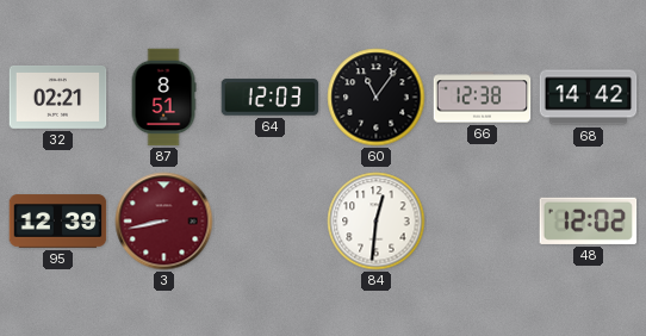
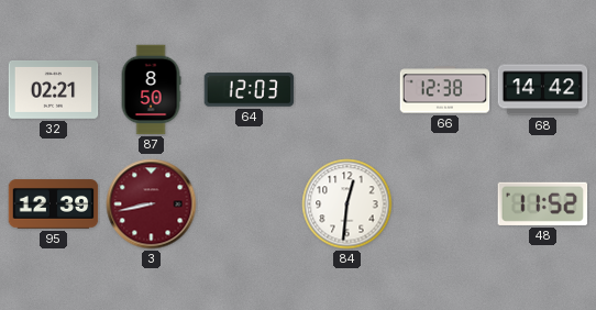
87: 8:51 -> 8:50 (151, 90)
60: 11:06 -> none (377, 98)
48: 12:02 -> 11:52 (543, 203)
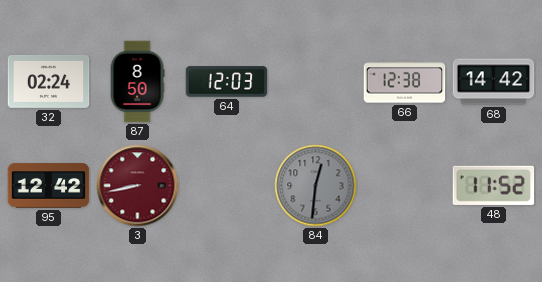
32: 02:21 -> 02:24 (49, 82)
95: 12:39 -> 12:42 (49, 186)
84 dial: white -> grey (316, 186)
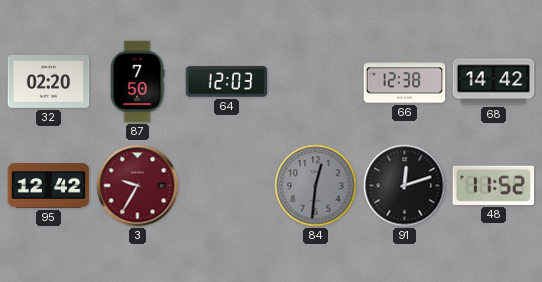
32: 02:24 -> 02:20 (49, 82)
87: 8:50 -> 7:50 (137, 82)
3: 8:43 -> 9:35 (138, 186)
91: none -> 12:12 (405, 186)
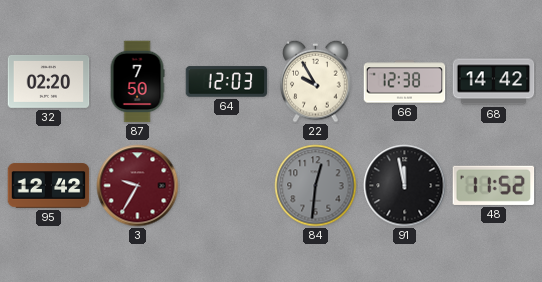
22: none -> 9:55 (316, 81)
91: 12:12 -> 11:58 (405, 186)
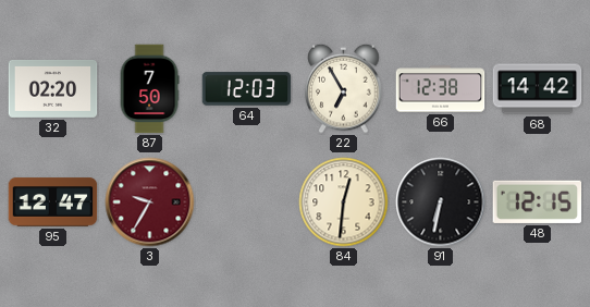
22: 9:55 -> 6:55 (344, 88)
95: 12:42 -> 12:47 (53, 202)
84 dial: grey -> cream (344, 202)
91: 11:58 -> 6:32 (441, 202)
48: 11:52 -> 12:15 (538, 201)
